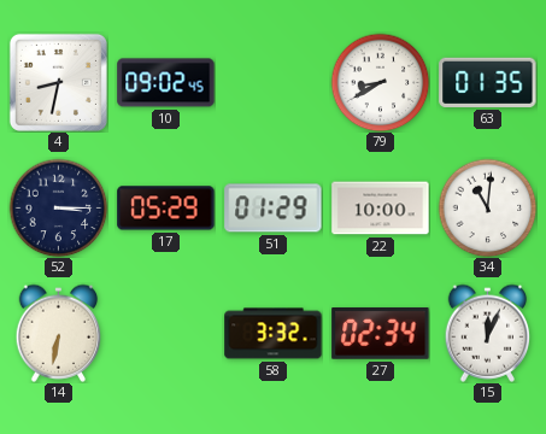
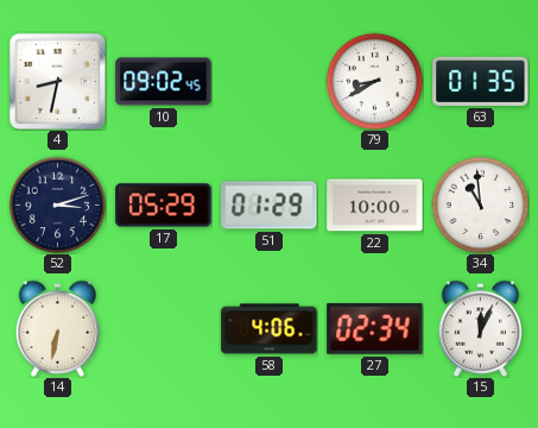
52: 3:15 -> 3:12 (57, 204)
34: 11:01 -> 10:59 (480, 204)
58: 3:32 -> 4:06 (270, 329)
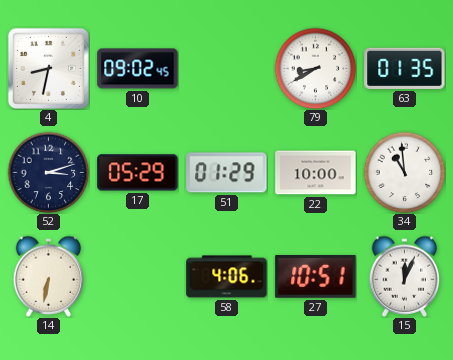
27: 02:34 -> 10:51 (316, 277)
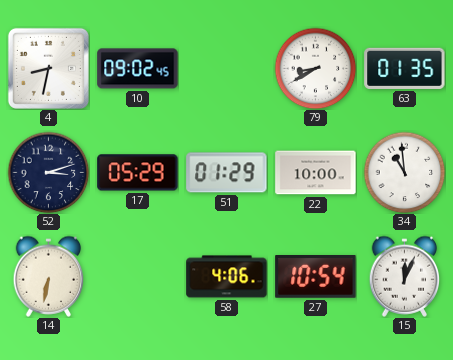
27: 10:51 -> 10:54 (316, 277)
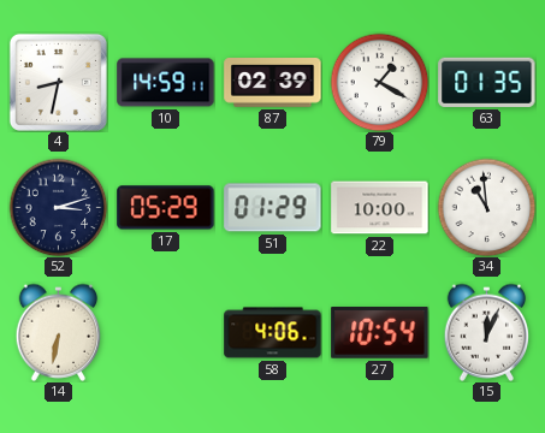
10: 09:02 -> 14:59 (166, 83)
87: none -> 02:39 (273, 83)
79: 8:40 -> 1:20 (379, 82)
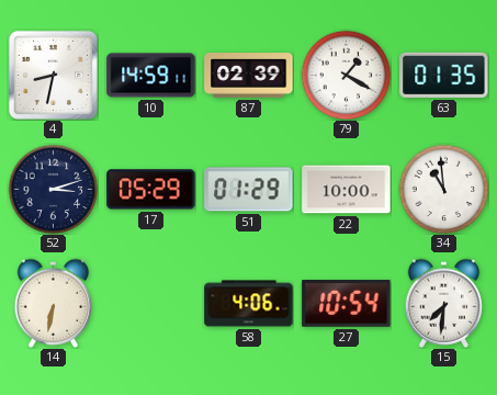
15: 12:04 -> 7:31 (444, 303)
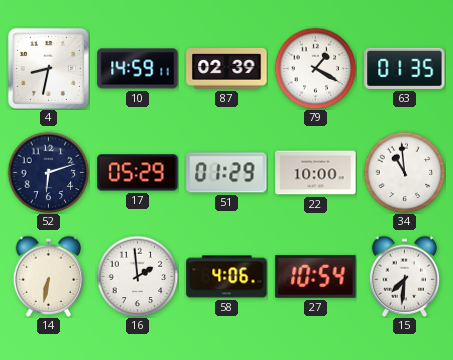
52: 3:12 -> 6:12 (48, 172)
16: none -> 1:59 (137, 276)
